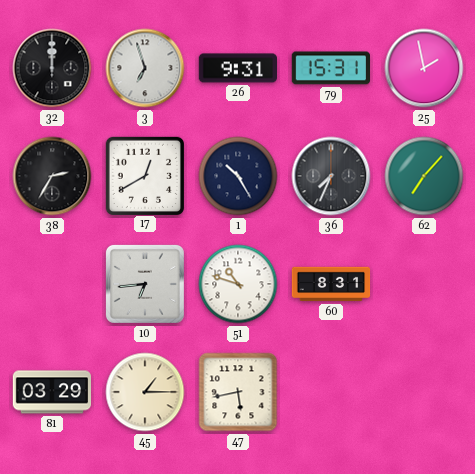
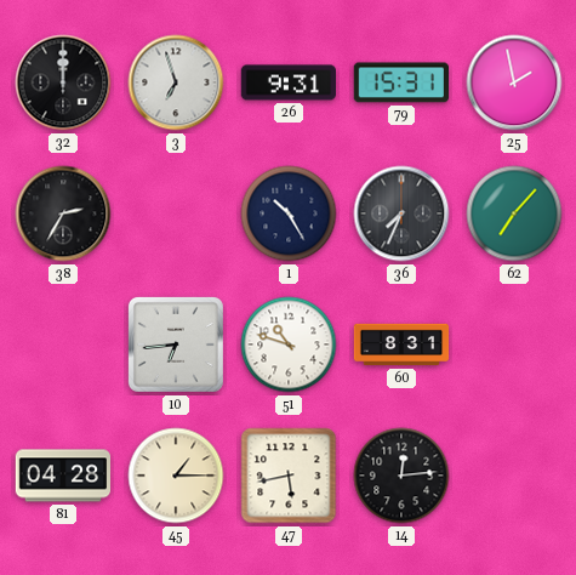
17: 12:40 -> none (144, 175)
81: 03:29 -> 04:28 (62, 476)
14: none -> 12:14 (401, 476)
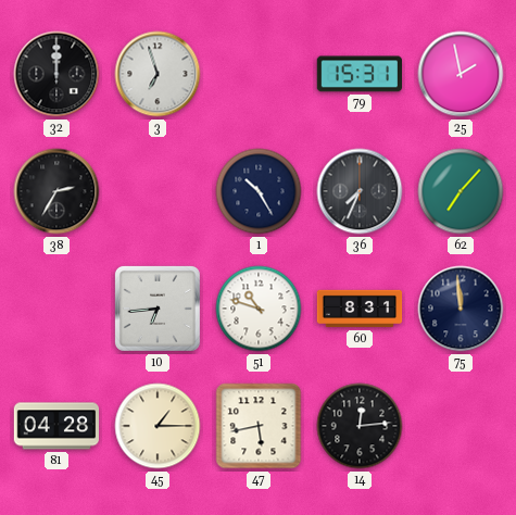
26: 9:31 -> none (287, 82)
75: none -> 11:59 (461, 309)
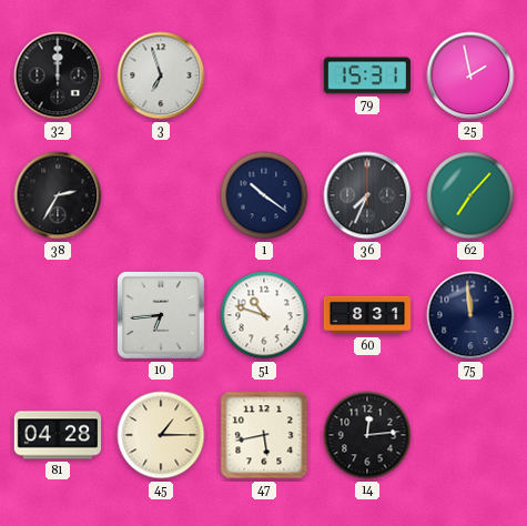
1: 10:25 -> 10:21 (264, 195)
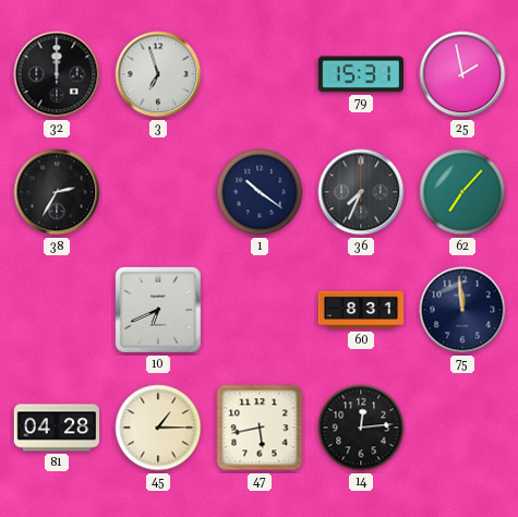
10: 6:44 -> 6:41 (158, 310)
51: 10:48 -> none (264, 315)
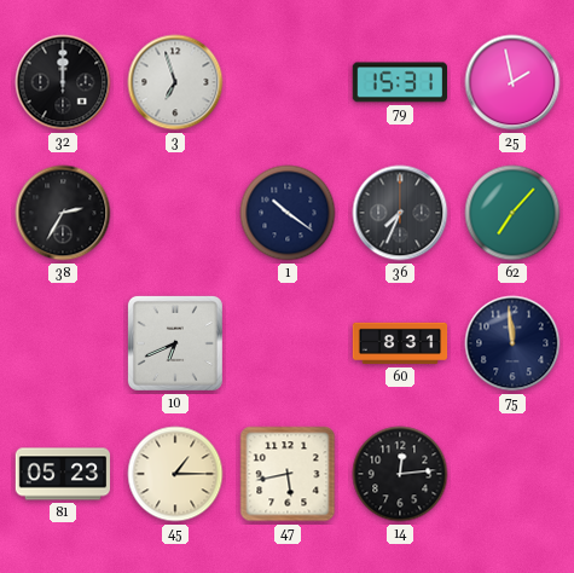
81: 04:28 -> 05:23 (62, 474)
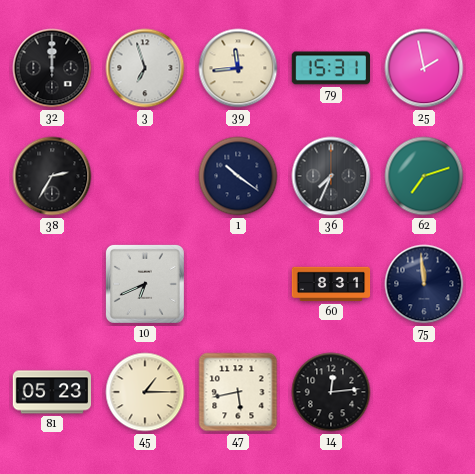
39: none -> 11:44 (238, 68)
62: 7:07 -> 7:12 (424, 176)
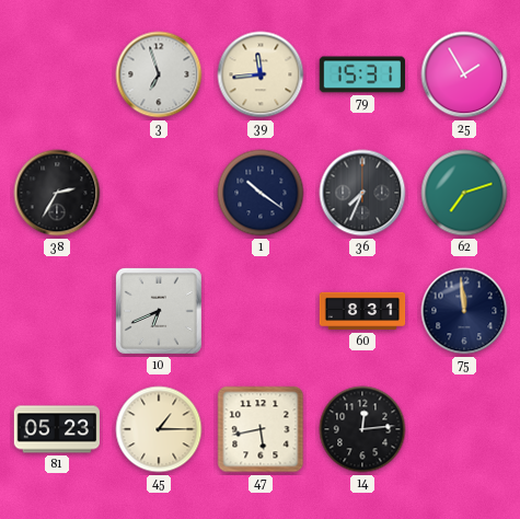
32: 12:00 -> none (52, 68)
25: 1:58 -> 1:55 (464, 74)
